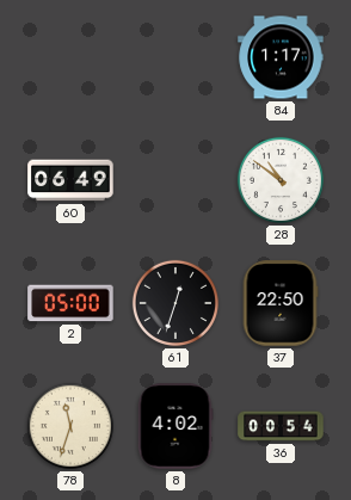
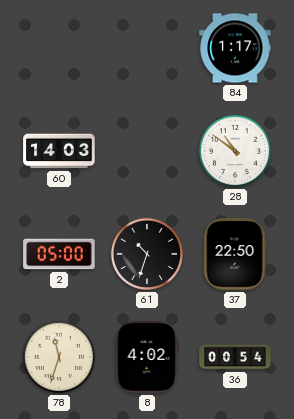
60: 06:49 -> 14:03 (59, 151)
61: 12:33 -> 10:33 (147, 254)
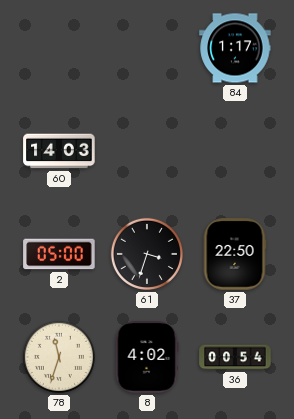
28: 10:51 -> none (235, 151)
61: 10:33 -> 3:33 (147, 254)
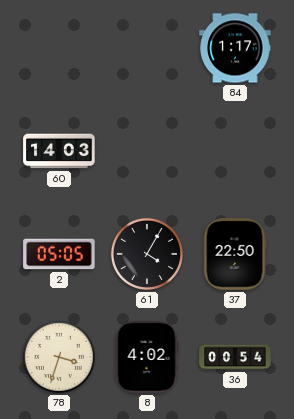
2: 05:00 -> 05:05 (59, 254)
61: 3:33 -> 4:05 (147, 254)
78: 11:33 -> 3:33 (59, 357)
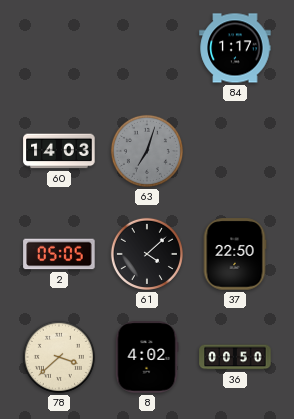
63: none -> 7:03 (147, 151)
61: 4:05 -> 4:08 (147, 254)
78: 3:33 -> 3:38 (59, 357)
36: 00:54 -> 00:50 (235, 357)
